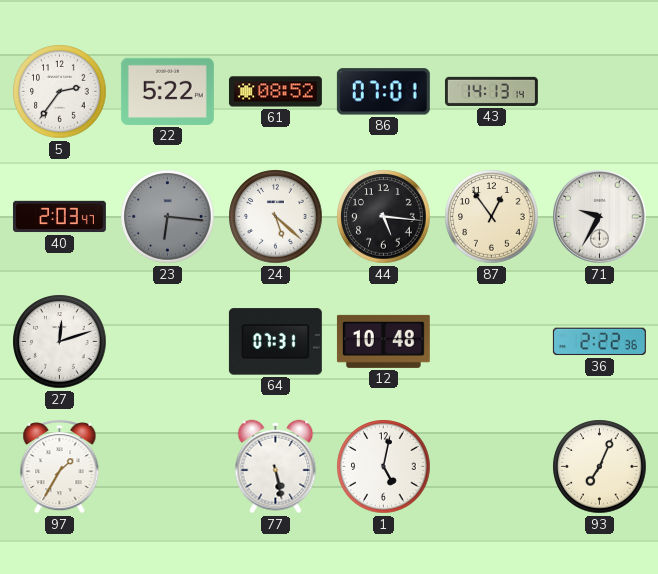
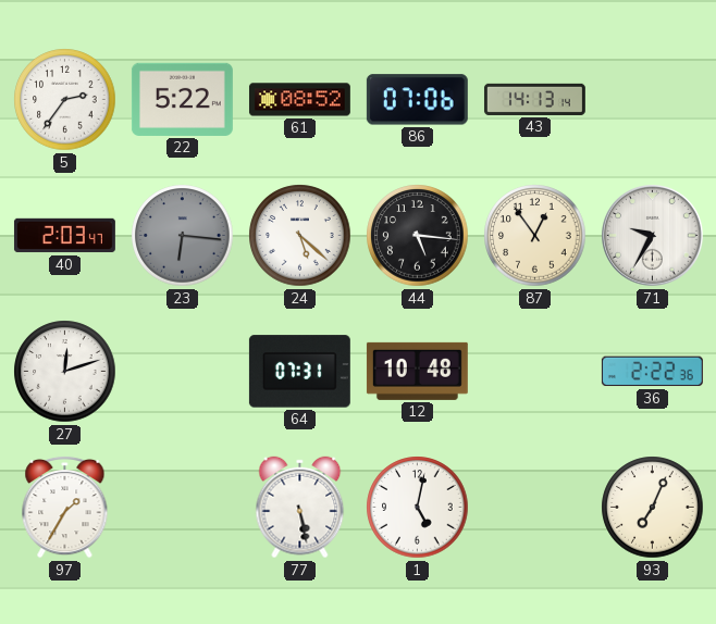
86: 07:01 -> 07:06 (417, 100)
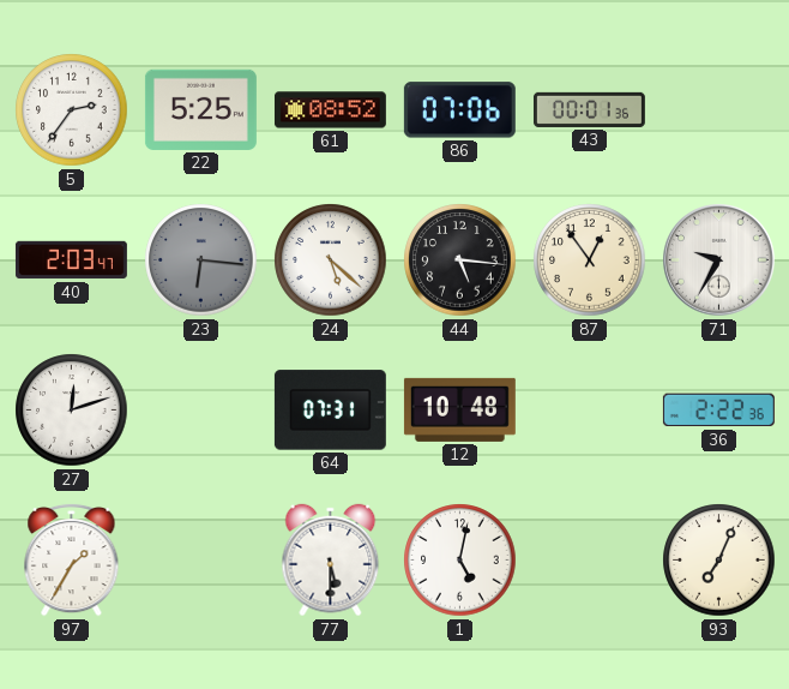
22: 5:22 -> 5:25 (200, 109)
43: 14:13 -> 00:01 (589, 109)
77: 5:28 -> 5:30 (331, 561)
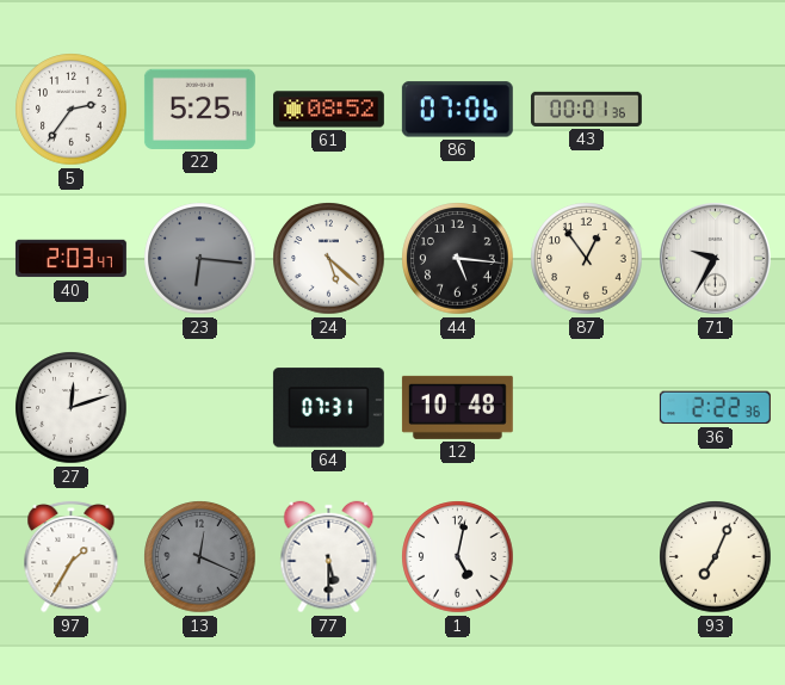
13: none -> 12:19 (200, 557)
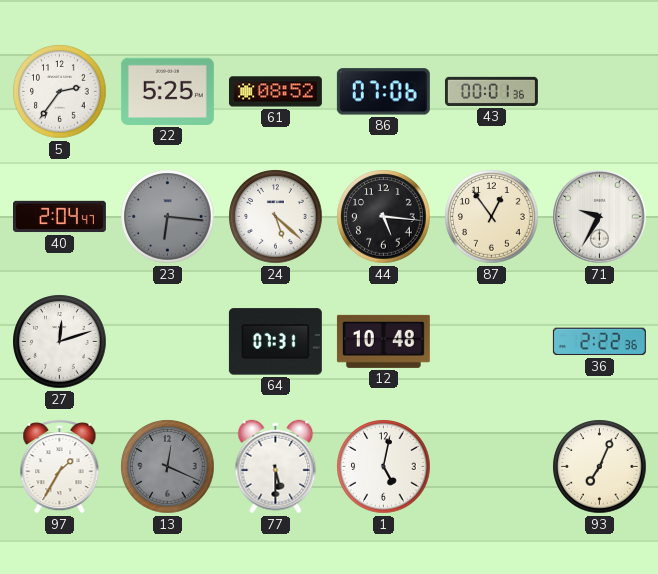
40: 2:03 -> 2:04 (59, 217)
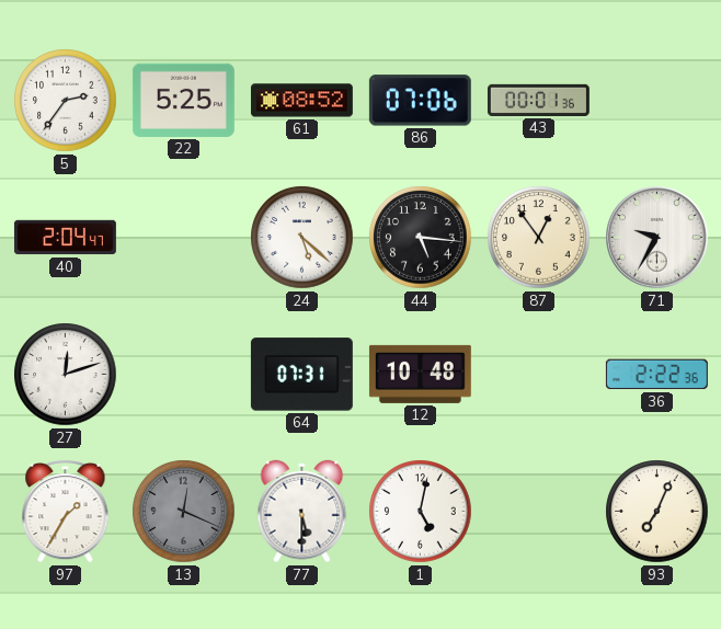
23: 6:16 -> none (168, 217)
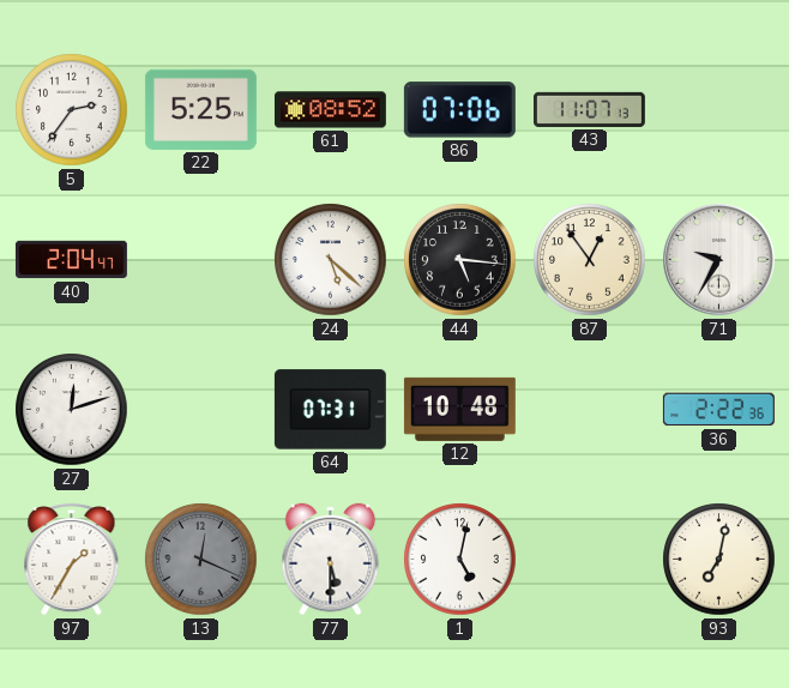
43: 00:01 -> 11:07 (589, 109)
93: 7:04 -> 7:02 (719, 560)
